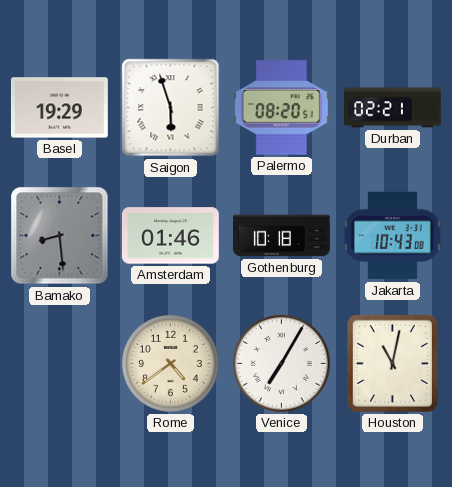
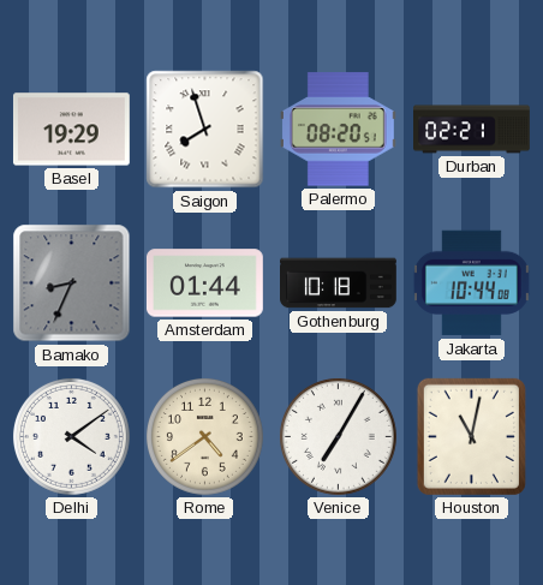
Saigon: 5:57 -> 7:57 (205, 130)
Bamako: 8:29 -> 8:34 (72, 283)
Amsterdam: 01:46 -> 01:44 (204, 283)
Jakarta: 10:43 -> 10:44 (471, 283)
Delhi: none -> 4:09 (71, 436)
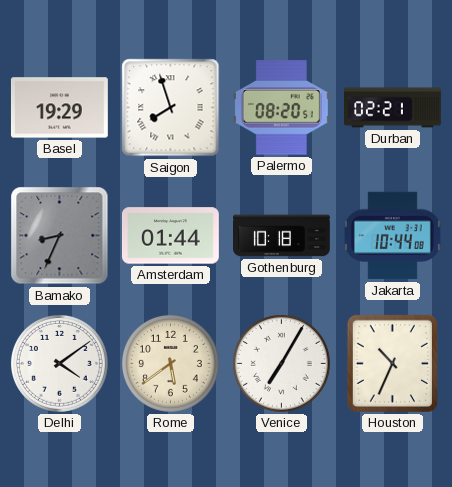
Rome: 4:39 -> 5:39 (170, 363)
Houston: 11:02 -> 10:34 (392, 363)
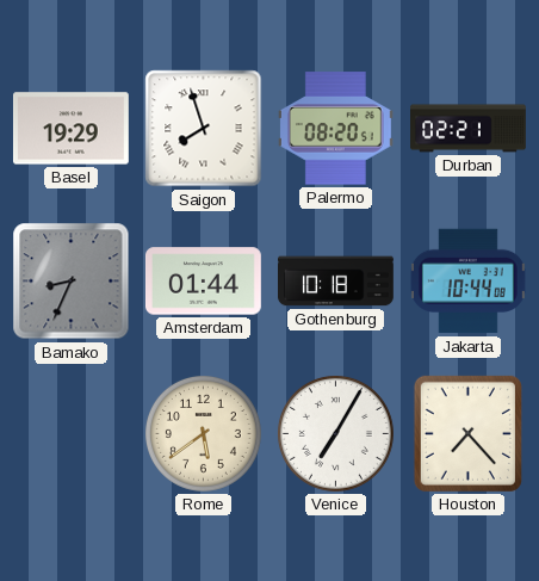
Delhi: 4:09 -> none (59, 363)
Houston: 10:34 -> 7:23 (467, 433)
